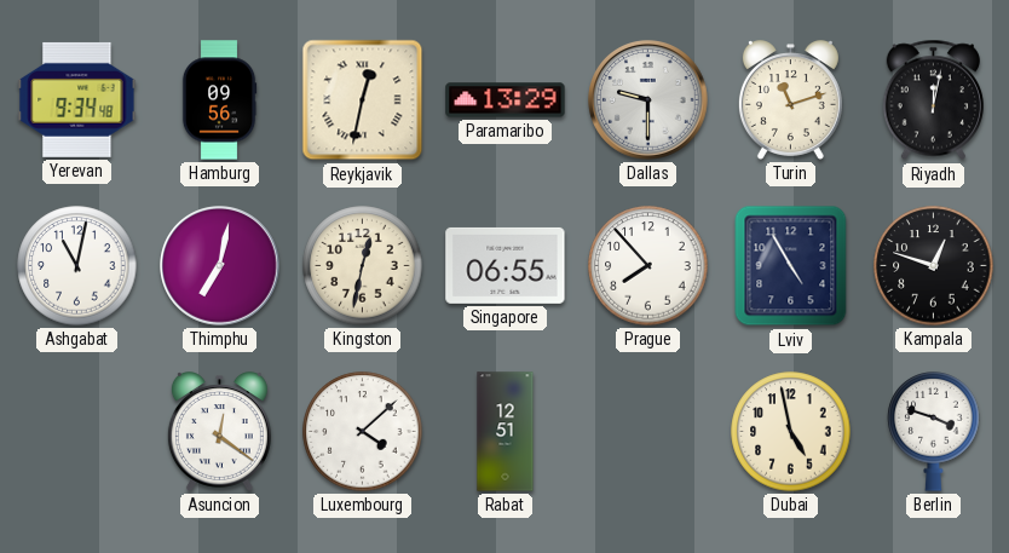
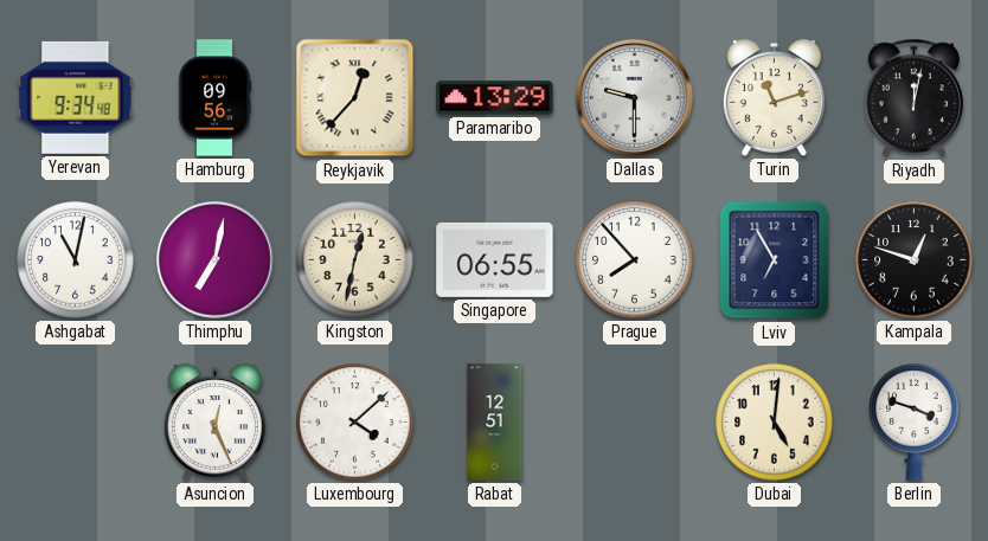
Reykjavik: 12:32 -> 12:37 (355, 98)
Lviv: 4:55 -> 6:55 (775, 260)
Asuncion: 12:21 -> 12:26 (214, 423)
Dubai: 4:58 -> 5:01 (775, 423)
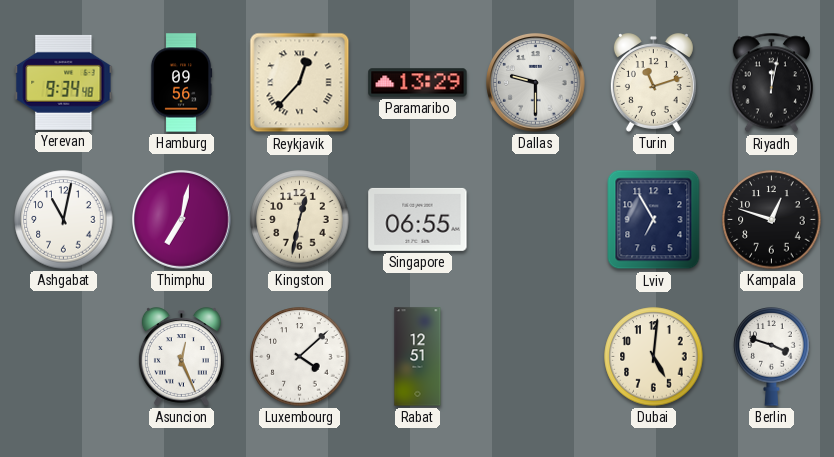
Prague: 7:53 -> none (635, 260)
